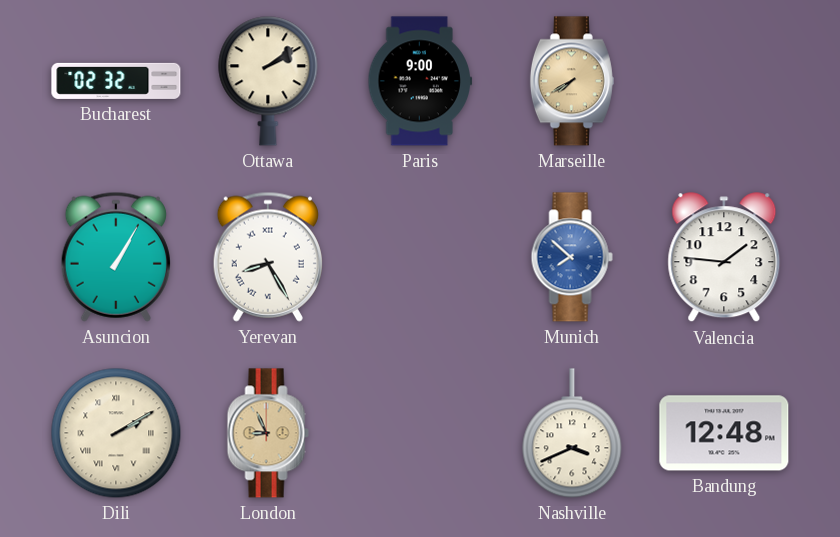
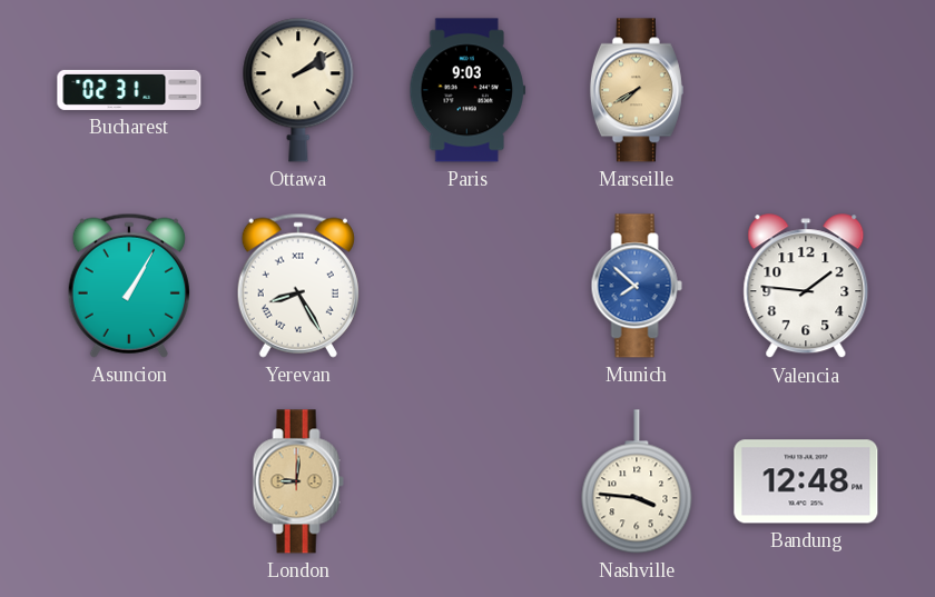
Bucharest: 02:32 -> 02:31 (129, 90)
Paris: 9:00 -> 9:03 (467, 90)
Dili: 2:10 -> none (116, 433)
London: 8:56 -> 9:01 (298, 481)
Nashville: 3:41 -> 3:46 (637, 481)
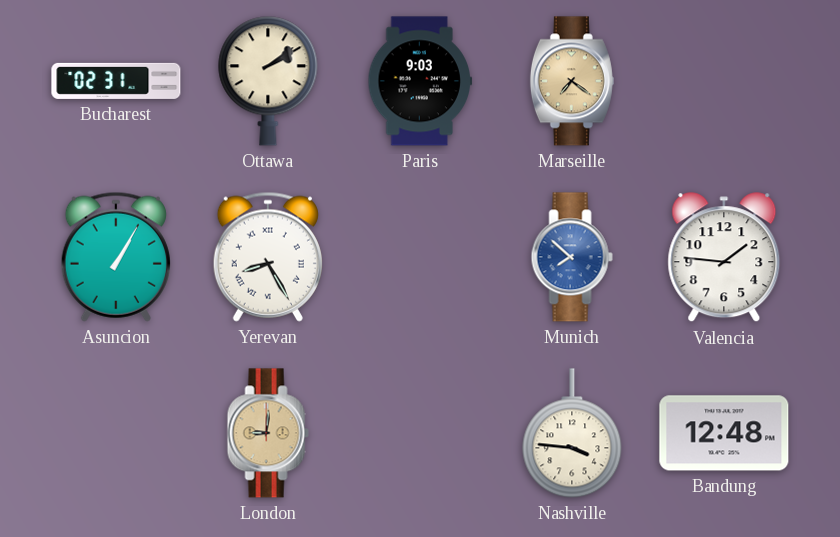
Marseille: 7:40 -> 7:21 (572, 81)
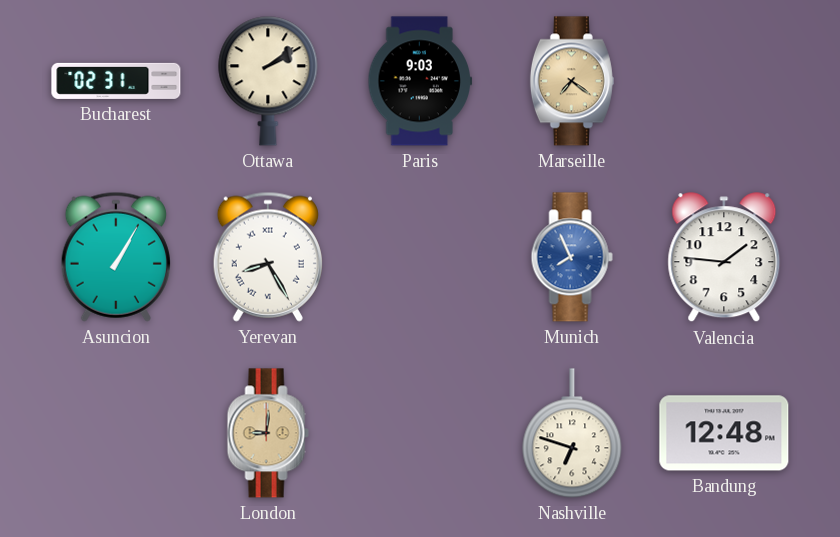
Munich: 7:52 -> 7:56 (572, 257)
Nashville: 3:46 -> 6:48 (572, 433)
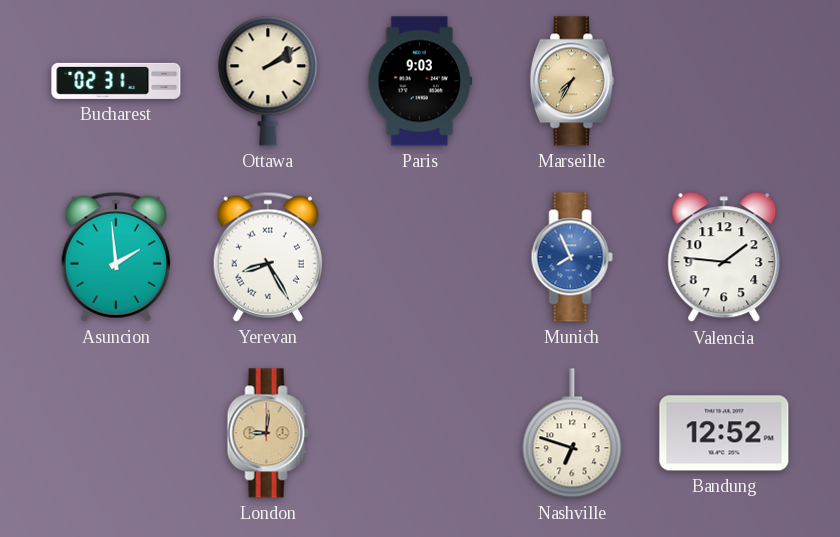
Marseille: 7:21 -> 7:35 (572, 81)
Asuncion: 1:05 -> 1:59 (116, 257)
Bandung: 12:48 -> 12:52 (724, 433)
